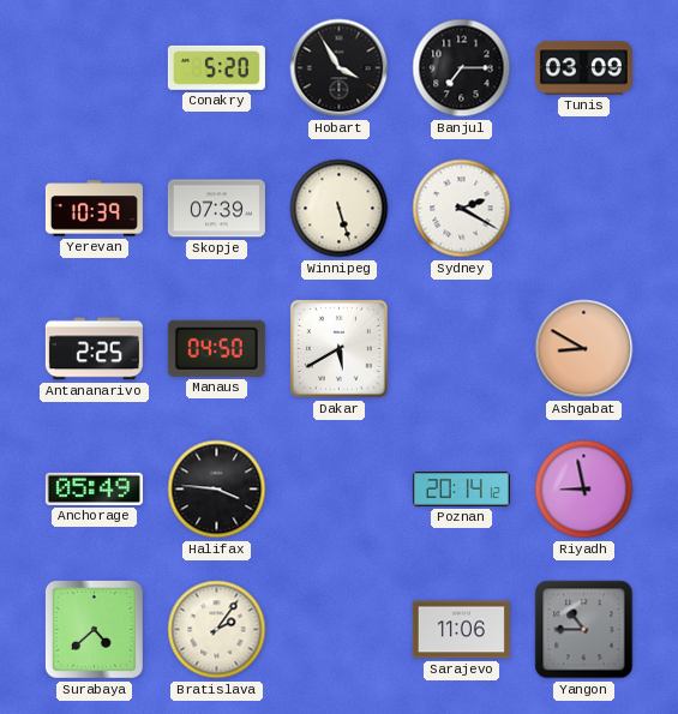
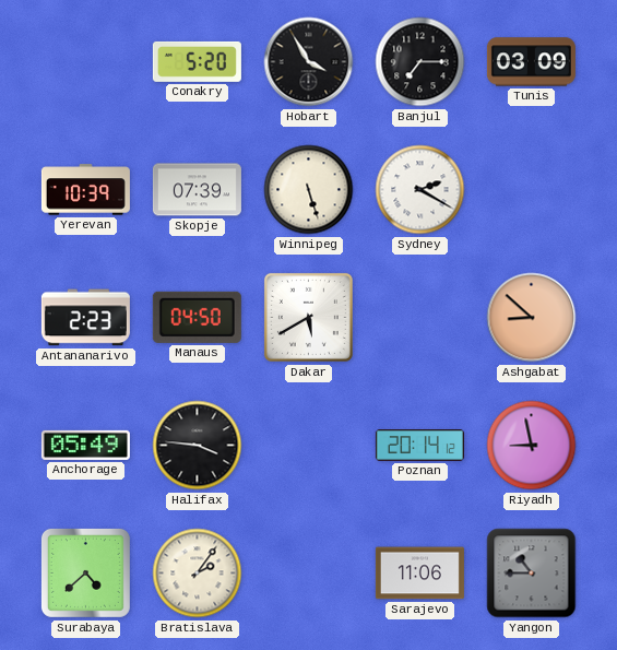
Antananarivo: 2:25 -> 2:23 (85, 318)
Ashgabat: 8:50 -> 8:52 (532, 318)
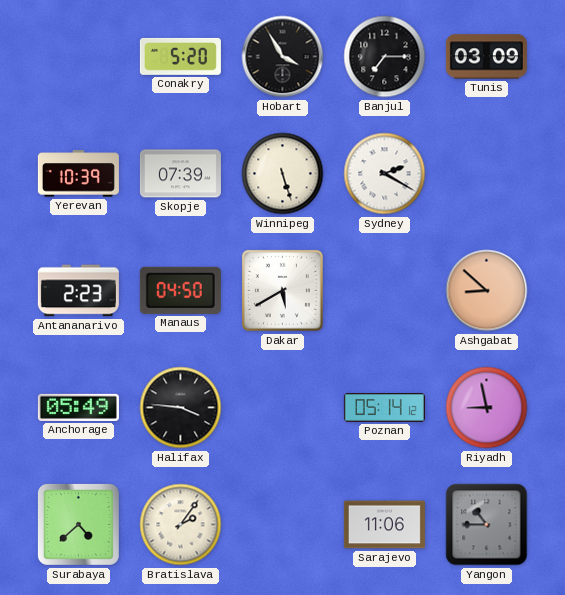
Poznan: 20:14 -> 05:14 (384, 408)
